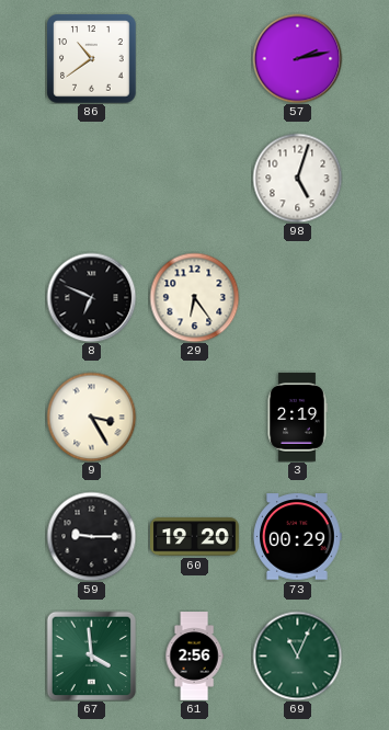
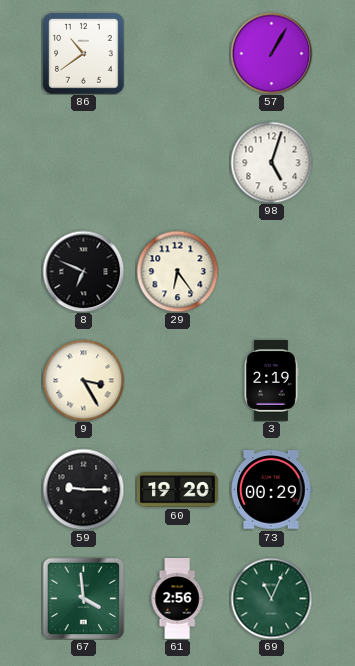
57: 2:13 -> 1:05 (271, 53)
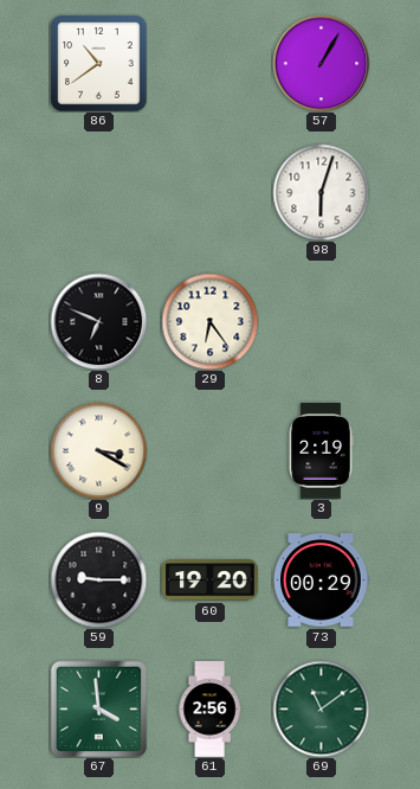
98: 5:03 -> 6:03 (321, 192)
9: 3:25 -> 3:20 (98, 450)
69: 11:04 -> 11:09 (321, 708)
